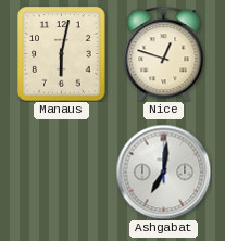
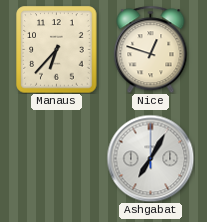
Manaus: 6:02 -> 6:37 (57, 50)
Ashgabat: 7:01 -> 7:05 (150, 158)
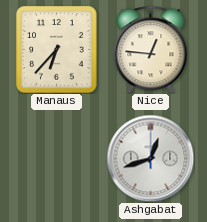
Nice: 12:48 -> 12:46 (151, 49)
Ashgabat: 7:05 -> 12:42 (150, 158)
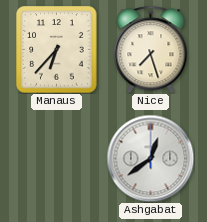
Nice: 12:46 -> 7:27 (151, 49)
Ashgabat: 12:42 -> 12:39 (150, 158)
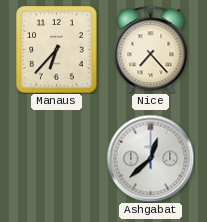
Nice: 7:27 -> 7:23 (151, 49)
Ashgabat: 12:39 -> 12:38 (150, 158)
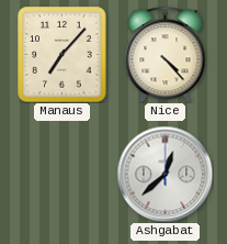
Manaus: 6:37 -> 7:07 (63, 55)
Nice: 7:23 -> 4:23 (166, 54)
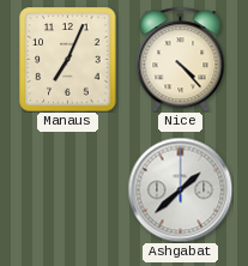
Manaus: 7:07 -> 7:04 (68, 60)
Ashgabat: 12:38 -> 1:38 (180, 189)
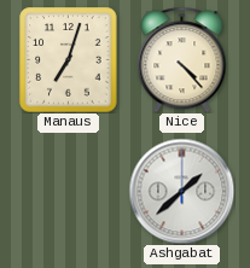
Manaus: 7:04 -> 7:03 (69, 60)
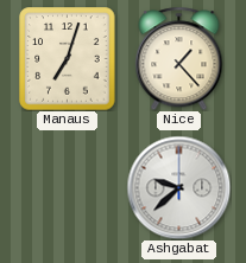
Nice: 4:23 -> 1:23 (179, 58)
Ashgabat: 1:38 -> 9:38 (178, 187)
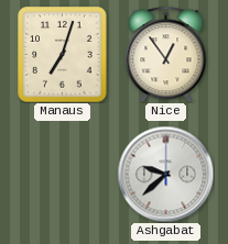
Nice: 1:23 -> 12:54 (166, 54)
